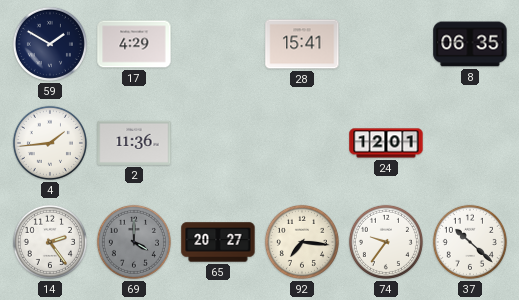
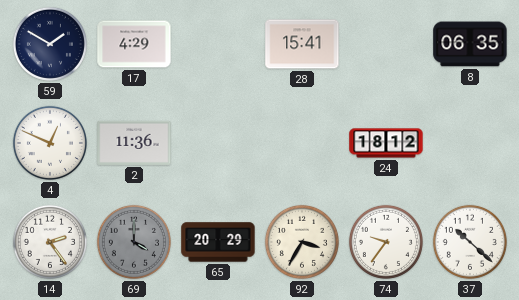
4: 1:44 -> 12:49 (50, 143)
24: 12:01 -> 18:12 (386, 143)
65: 20:27 -> 20:29 (218, 242)
92: 7:16 -> 3:35 (302, 242)
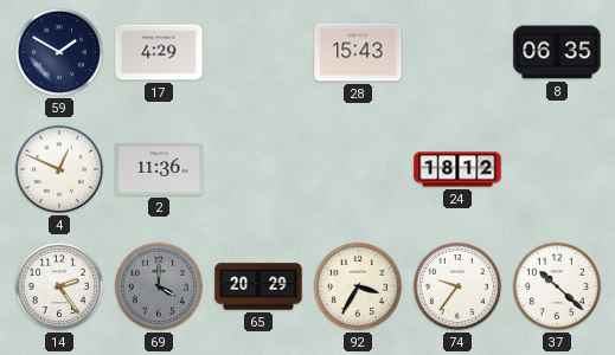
28: 15:41 -> 15:43 (358, 52)
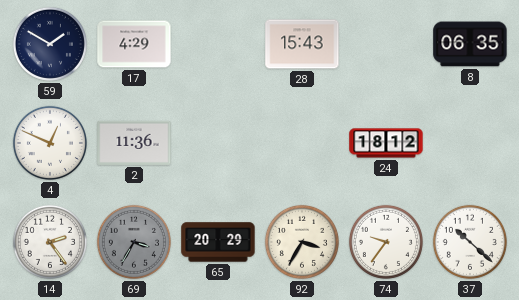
69: 4:00 -> 3:35 (134, 242)
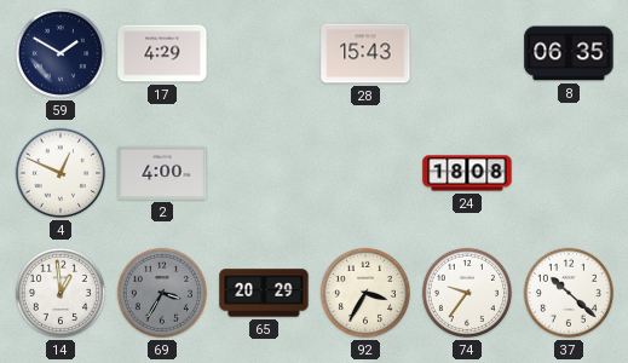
2: 11:36 -> 4:00 (162, 173)
24: 18:12 -> 18:08 (467, 173)
14: 2:24 -> 12:59 (61, 293)
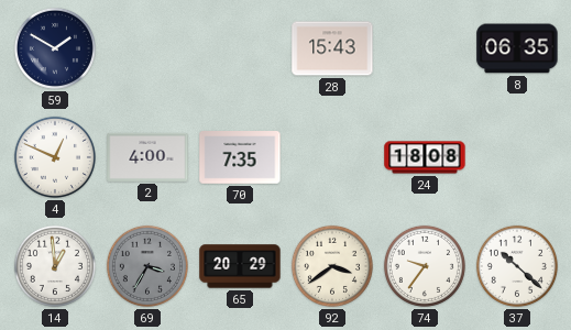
17: 4:29 -> none (162, 53)
70: none -> 7:35 (240, 158)
92: 3:35 -> 3:39 (332, 266)
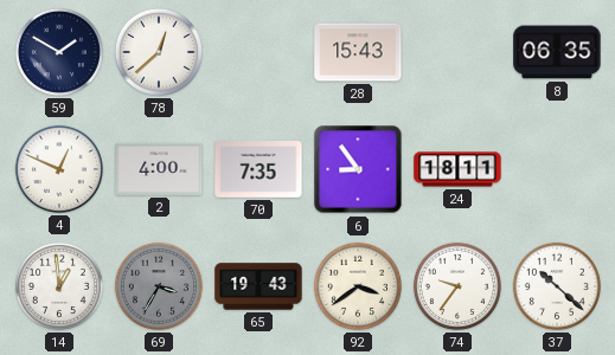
78: none -> 12:38 (159, 52)
6: none -> 8:54 (358, 169)
24: 18:08 -> 18:11 (457, 169)
65: 20:29 -> 19:43 (258, 286)
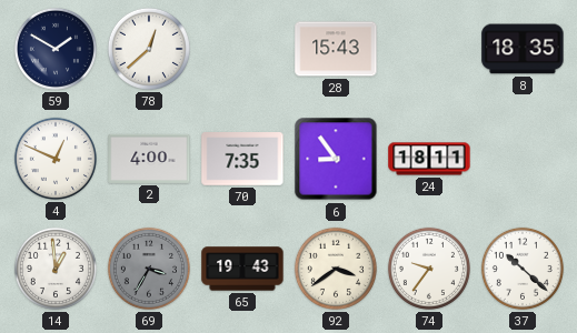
8: 06:35 -> 18:35 (523, 49)
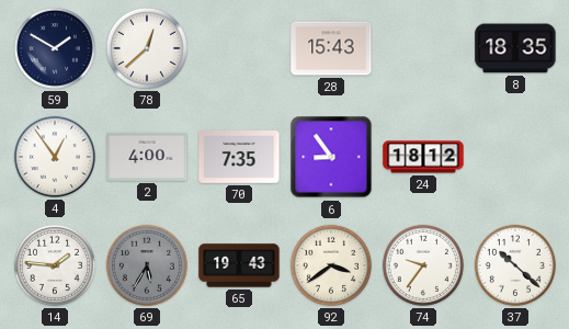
4: 12:49 -> 12:54 (55, 157)
24: 18:11 -> 18:12 (423, 157)
14: 12:59 -> 1:46 (55, 265)
69: 3:35 -> 5:35 (147, 265)
